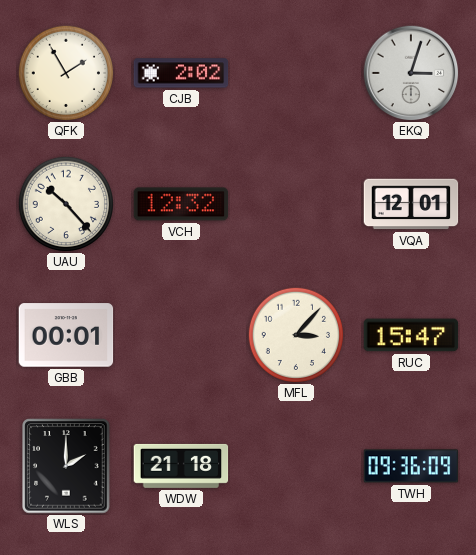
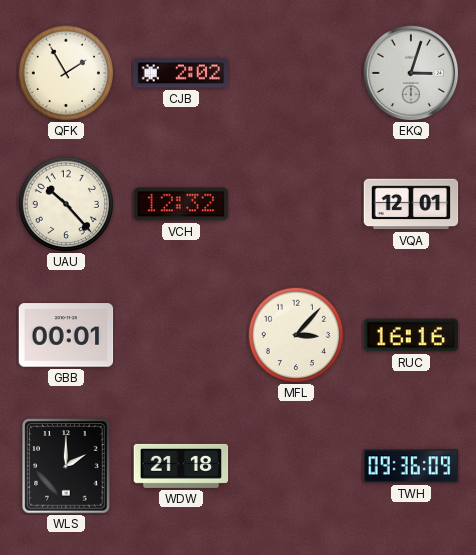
RUC: 15:47 -> 16:16 (411, 335)
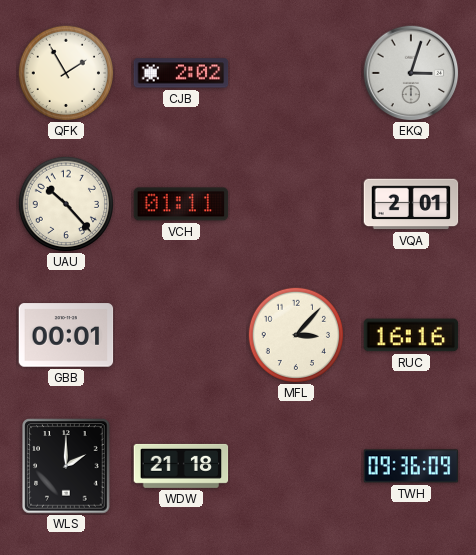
VCH: 12:32 -> 01:11 (181, 204)
VQA: 12:01 -> 2:01 (411, 204)
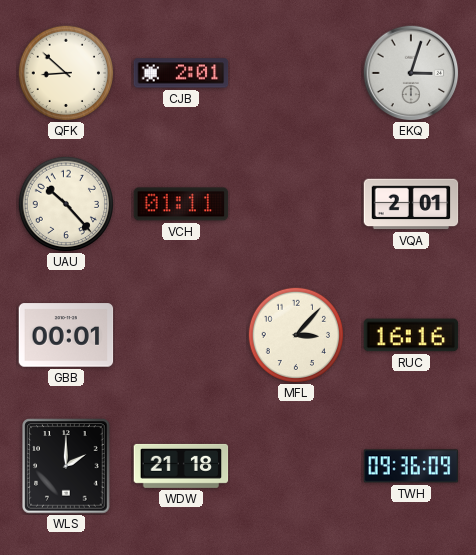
QFK: 1:55 -> 8:52 (65, 72)
CJB: 2:02 -> 2:01 (181, 73)
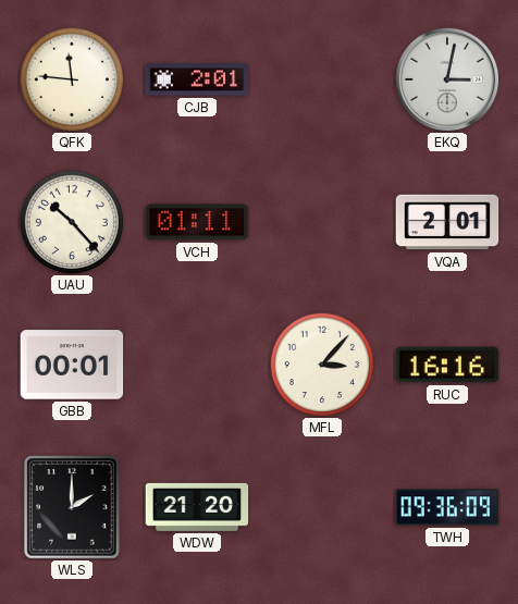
QFK: 8:52 -> 11:46 (71, 78)
EKQ: 3:03 -> 3:02 (447, 79)
WDW: 21:18 -> 21:20 (197, 507)
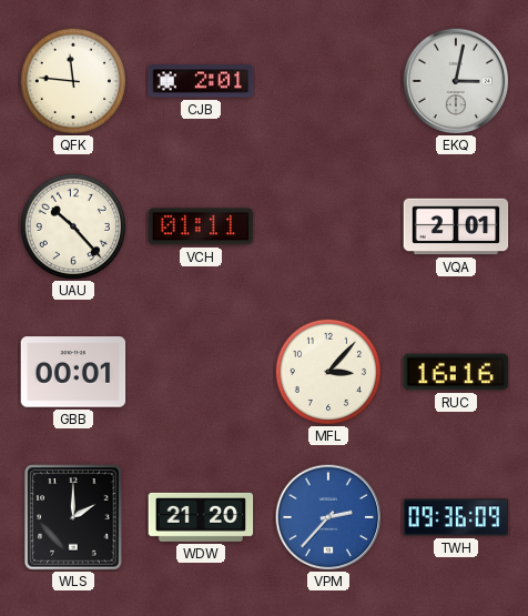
VPM: none -> 2:37 (328, 517)
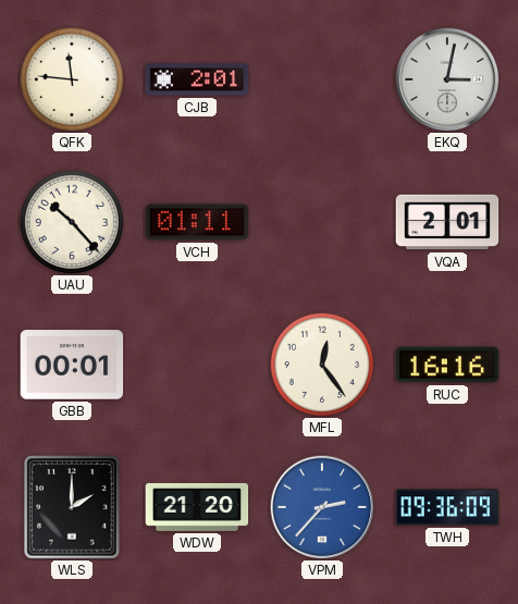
MFL: 3:07 -> 12:24 (321, 363)
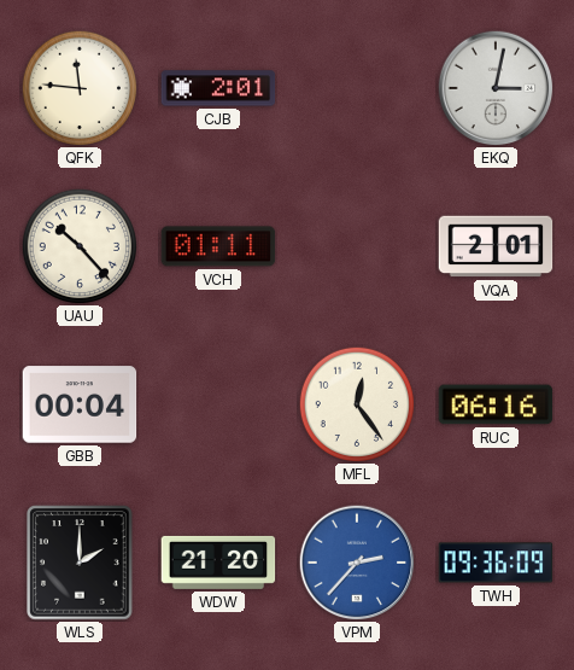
GBB: 00:01 -> 00:04 (80, 404)
RUC: 16:16 -> 06:16 (496, 404)
